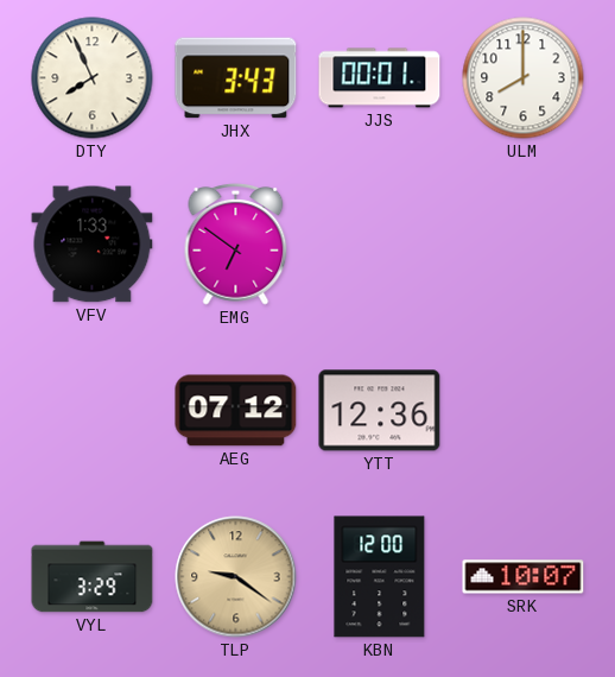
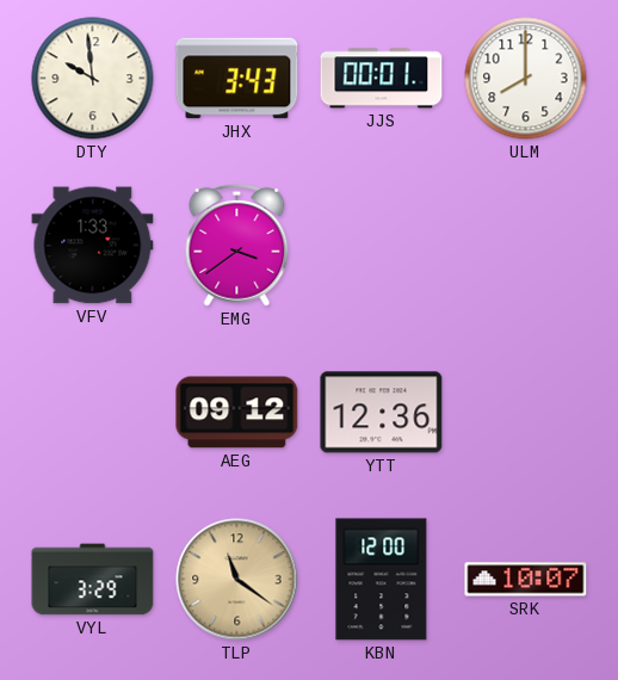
DTY: 7:56 -> 9:59 (93, 79)
EMG: 6:51 -> 3:39 (237, 245)
AEG: 07:12 -> 09:12 (237, 413)
TLP: 9:21 -> 11:21 (237, 580)
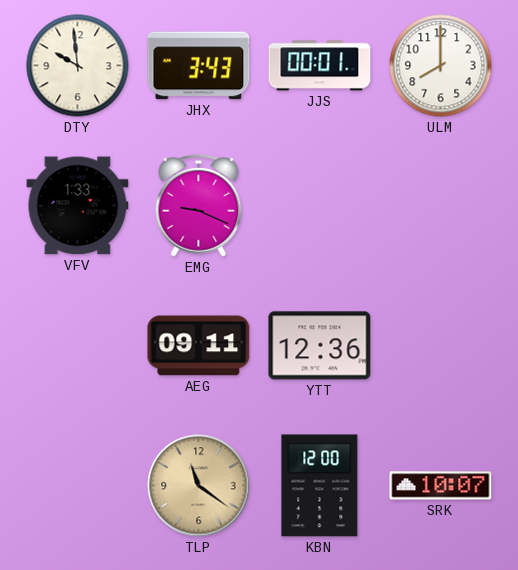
EMG: 3:39 -> 9:19 (199, 205)
AEG: 09:12 -> 09:11 (199, 346)
VYL: 3:29 -> none (93, 580)
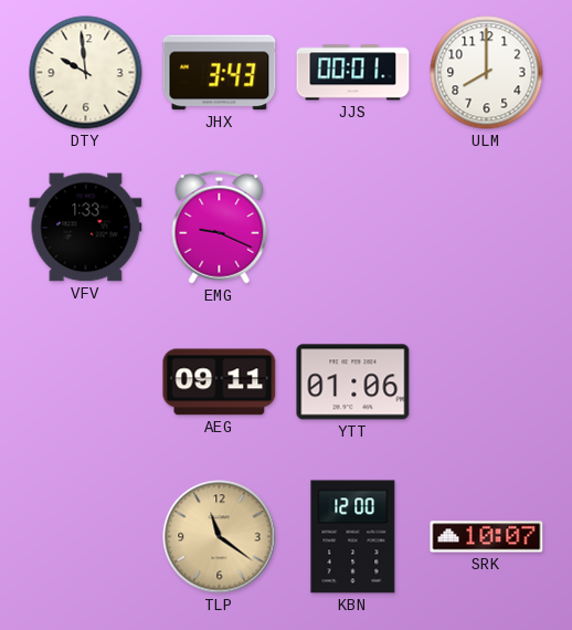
YTT: 12:36 -> 01:06 (353, 382)
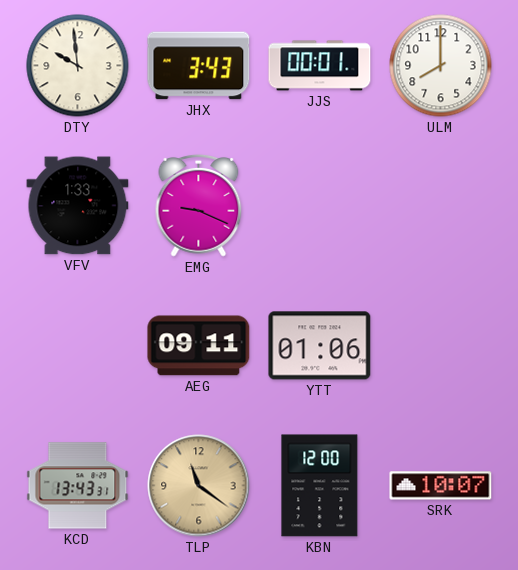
KCD: none -> 13:43 (78, 486)
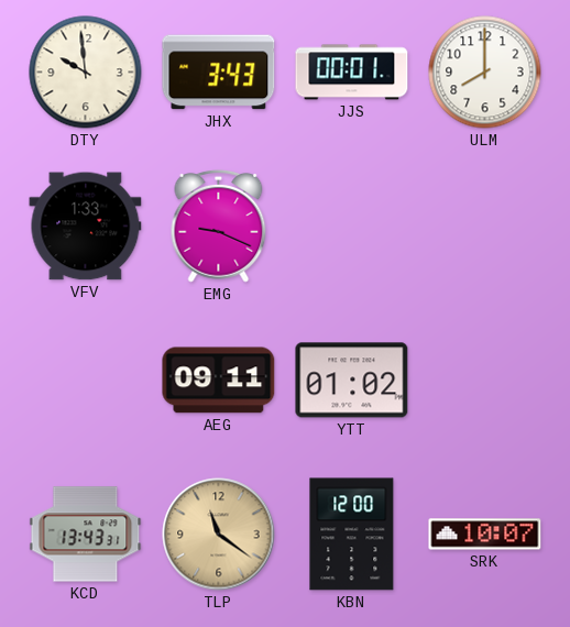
YTT: 01:06 -> 01:02 (352, 381)
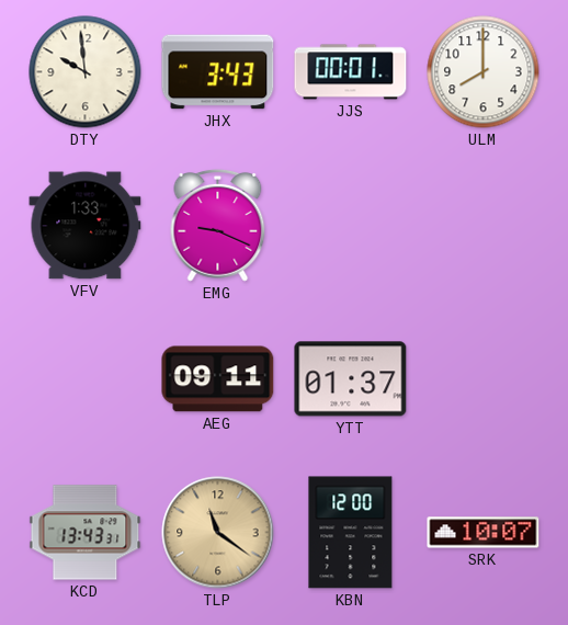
YTT: 01:02 -> 01:37 (351, 379)
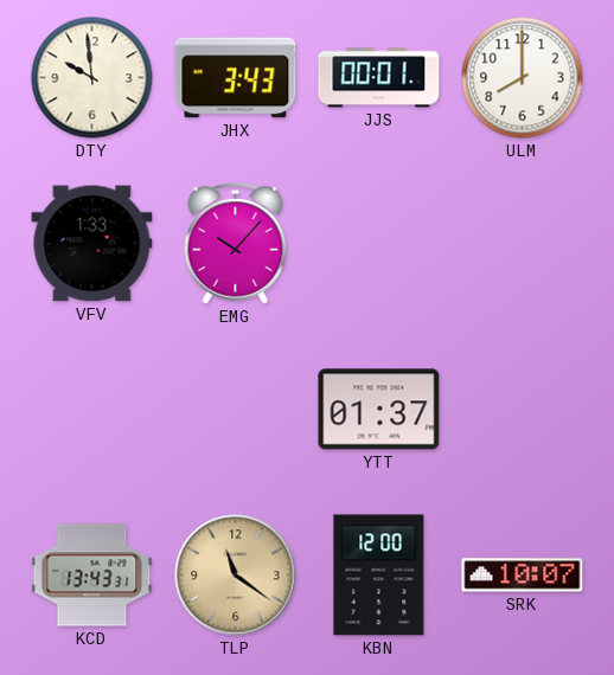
EMG: 9:19 -> 10:07 (236, 243)
AEG: 09:11 -> none (218, 379)
